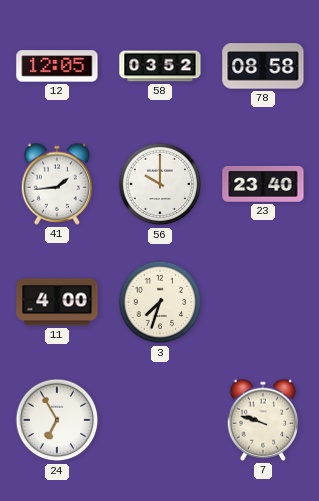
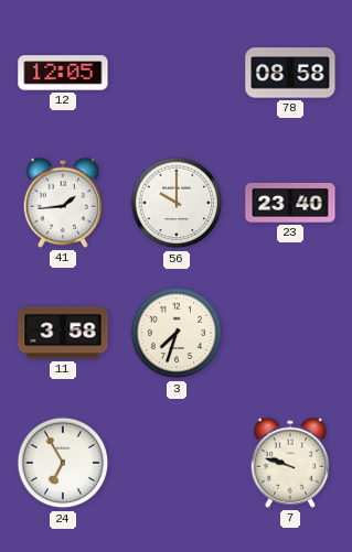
58: 03:52 -> none (160, 66)
11: 4:00 -> 3:58 (63, 333)
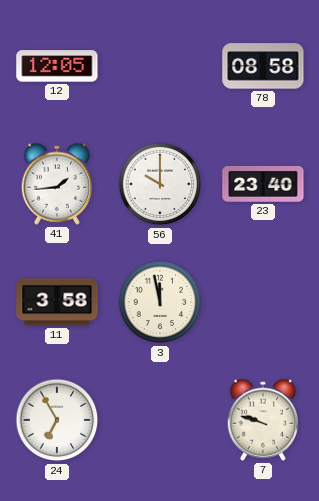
3: 7:33 -> 11:58 (160, 302)
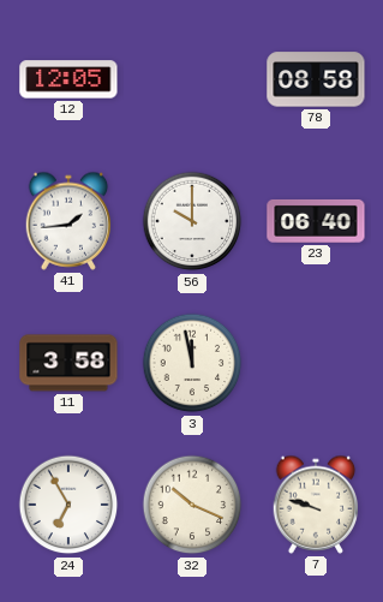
23: 23:40 -> 06:40 (316, 221)
32: none -> 10:19 (192, 505)
